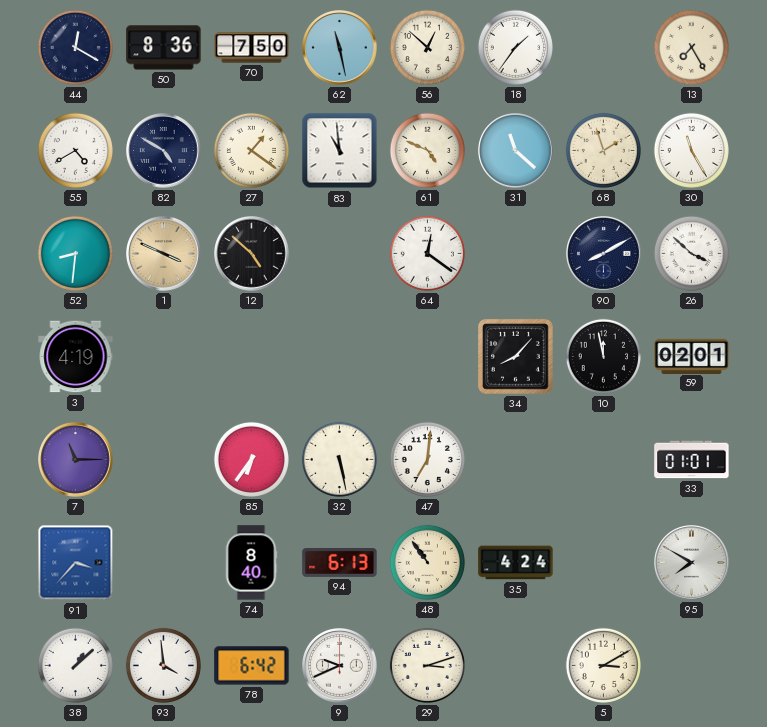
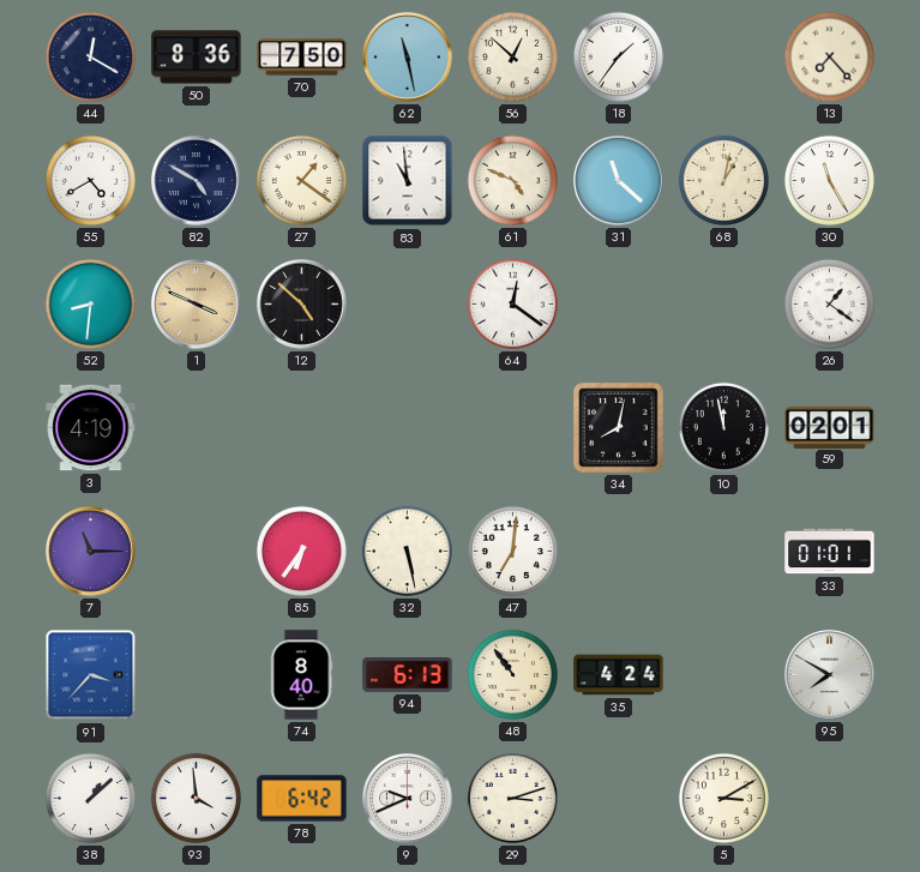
13: 7:25 -> 7:23 (829, 56)
68: 1:57 -> 1:02 (723, 180)
90: 8:10 -> none (604, 254)
26: 3:52 -> 1:21 (829, 303)
34: 8:07 -> 8:02 (618, 427)
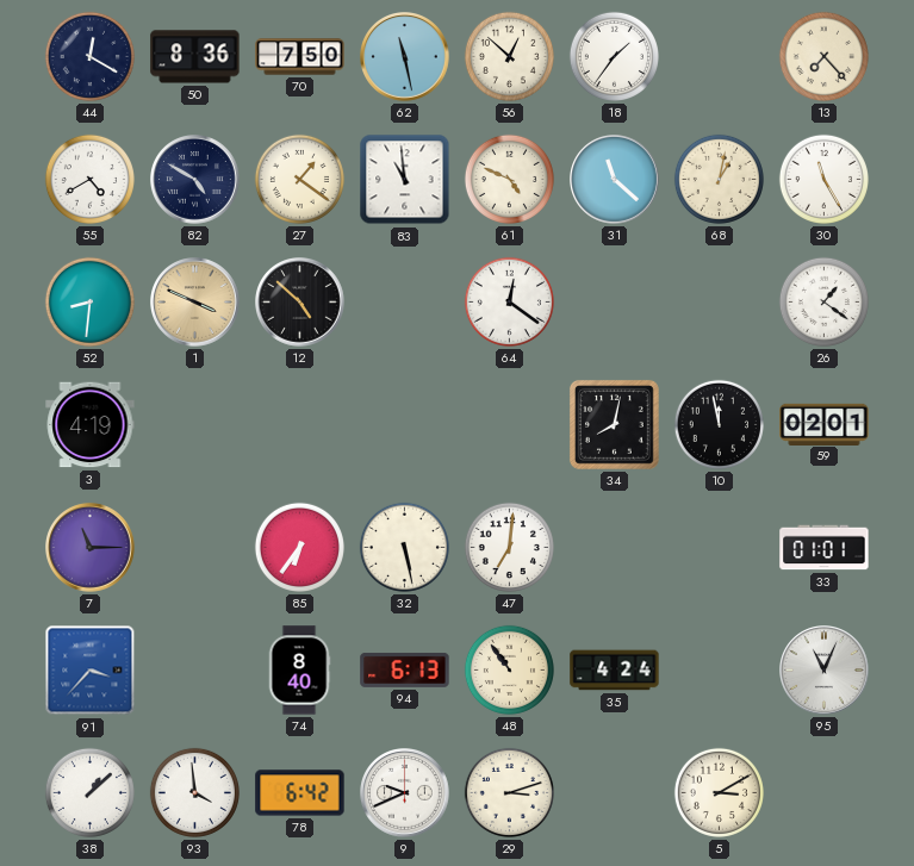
95: 7:50 -> 11:04 (825, 671)
